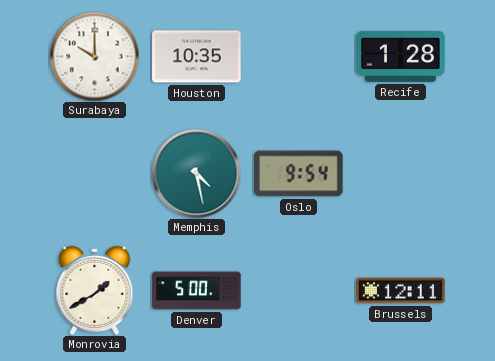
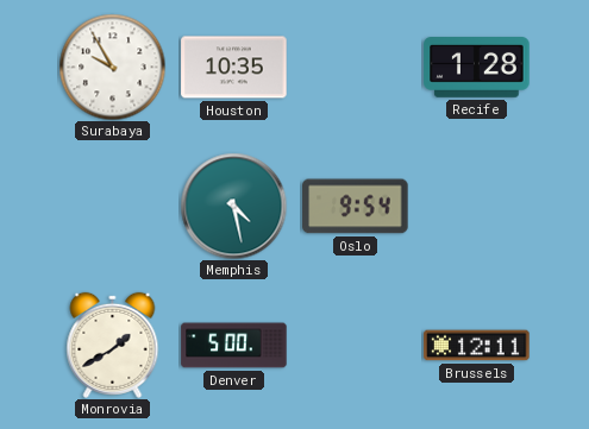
Surabaya: 10:00 -> 9:55 (112, 67)
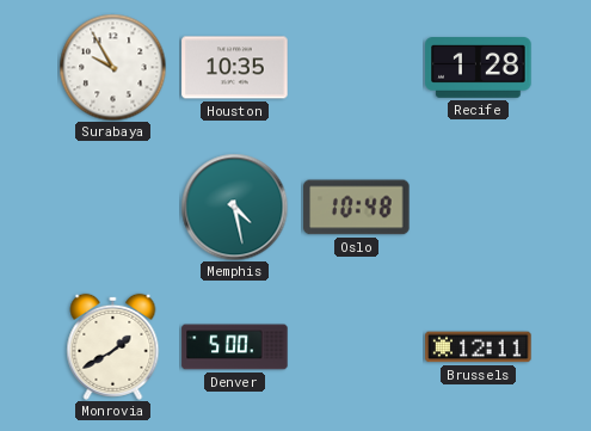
Oslo: 9:54 -> 10:48 (357, 208)
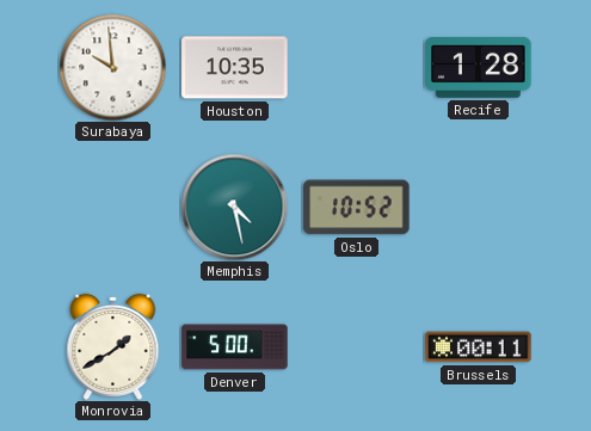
Surabaya: 9:55 -> 9:59 (112, 67)
Oslo: 10:48 -> 10:52 (357, 208)
Brussels: 12:11 -> 00:11 (479, 347)
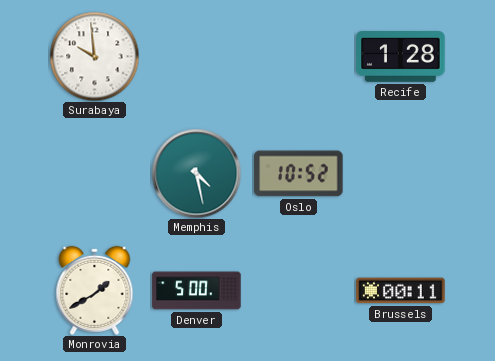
Houston: 10:35 -> none (235, 68)
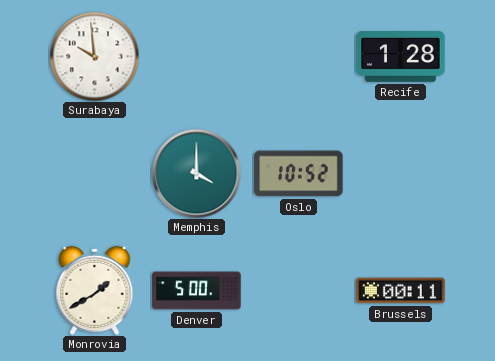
Memphis: 4:28 -> 4:00 (196, 173)
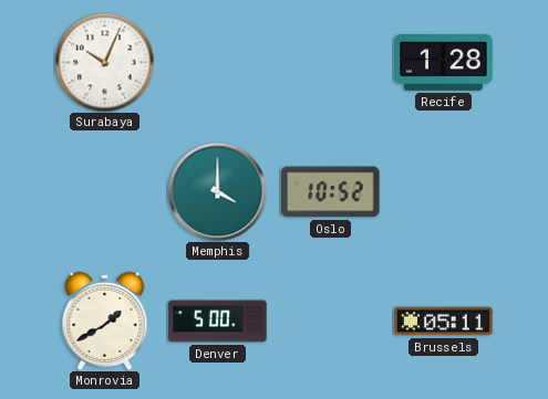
Surabaya: 9:59 -> 10:04 (104, 62)
Brussels: 00:11 -> 05:11 (444, 322)
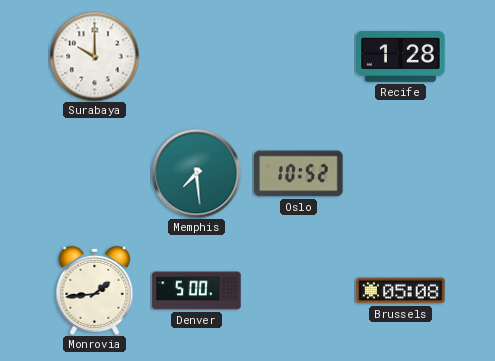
Surabaya: 10:04 -> 10:00 (94, 56)
Memphis: 4:00 -> 7:29 (196, 173)
Monrovia: 1:40 -> 1:44 (95, 290)
Brussels: 05:11 -> 05:08 (401, 291)
